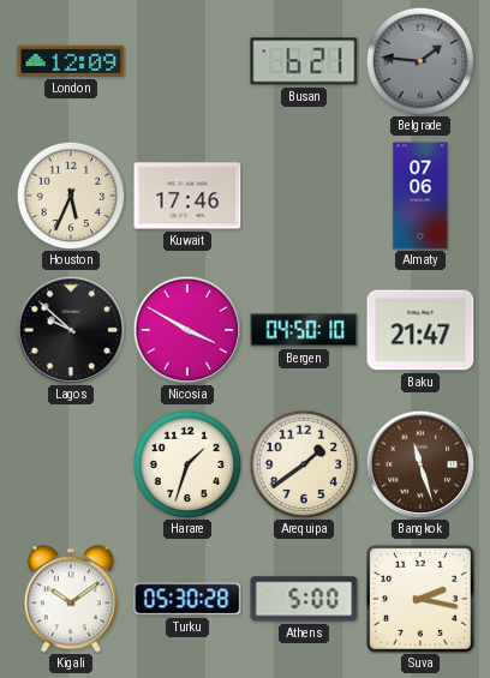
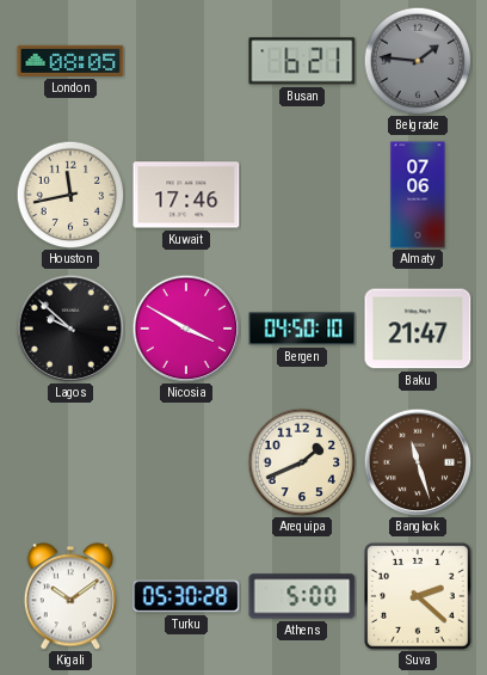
London: 12:09 -> 08:05 (70, 61)
Houston: 5:34 -> 11:43 (70, 195)
Harare: 1:33 -> none (187, 464)
Arequipa: 1:39 -> 1:41 (302, 462)
Suva: 2:17 -> 2:22 (418, 596)
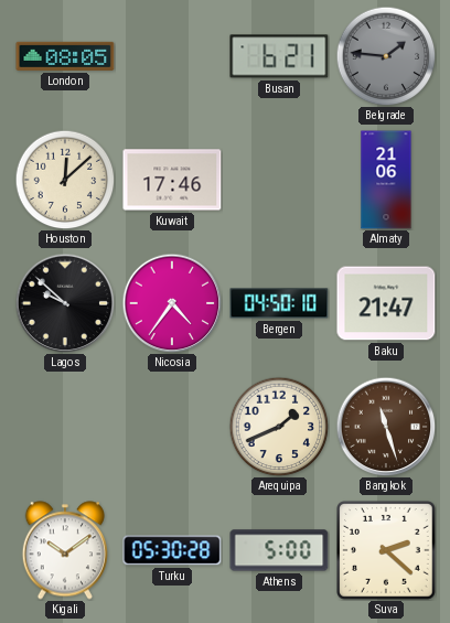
Houston: 11:43 -> 12:08 (65, 180)
Almaty: 07:06 -> 21:06 (386, 180)
Nicosia: 3:50 -> 4:36 (172, 303)
